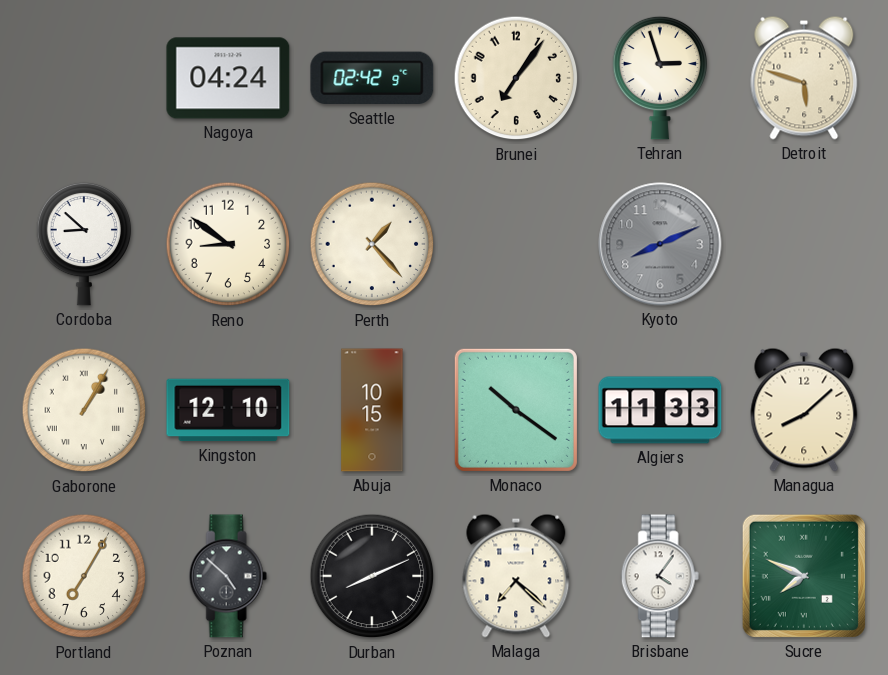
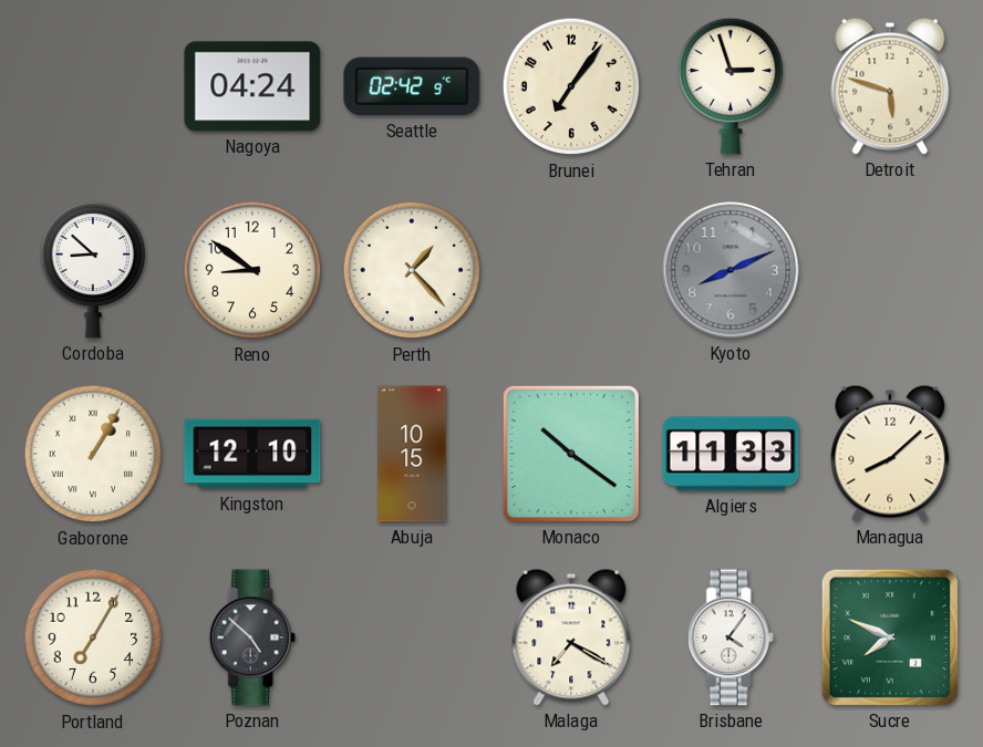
Durban: 8:11 -> none (372, 576)
Malaga: 7:22 -> 7:20 (571, 637)
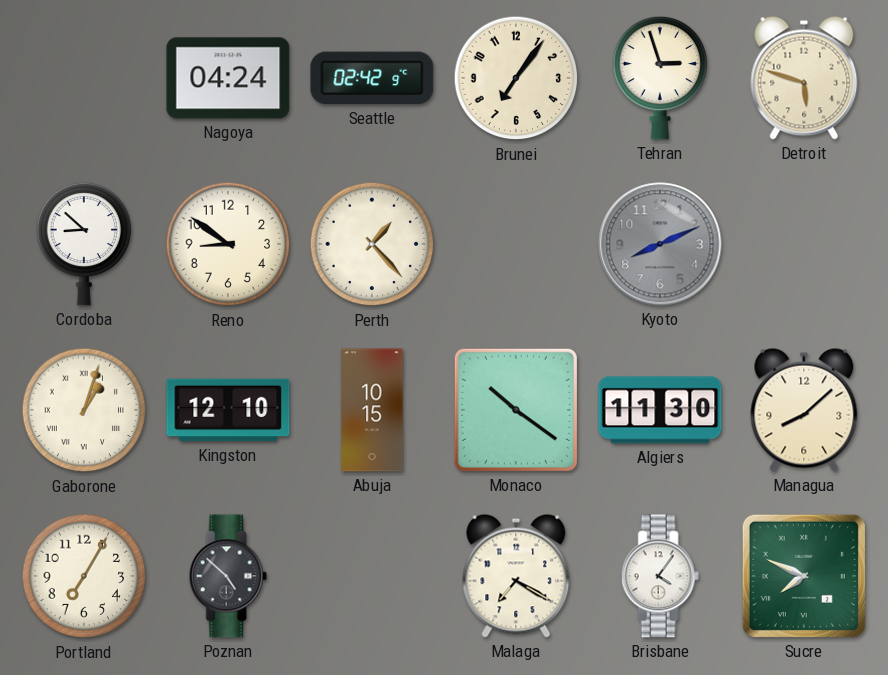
Gaborone: 1:05 -> 1:03 (84, 410)
Algiers: 11:33 -> 11:30 (660, 410)
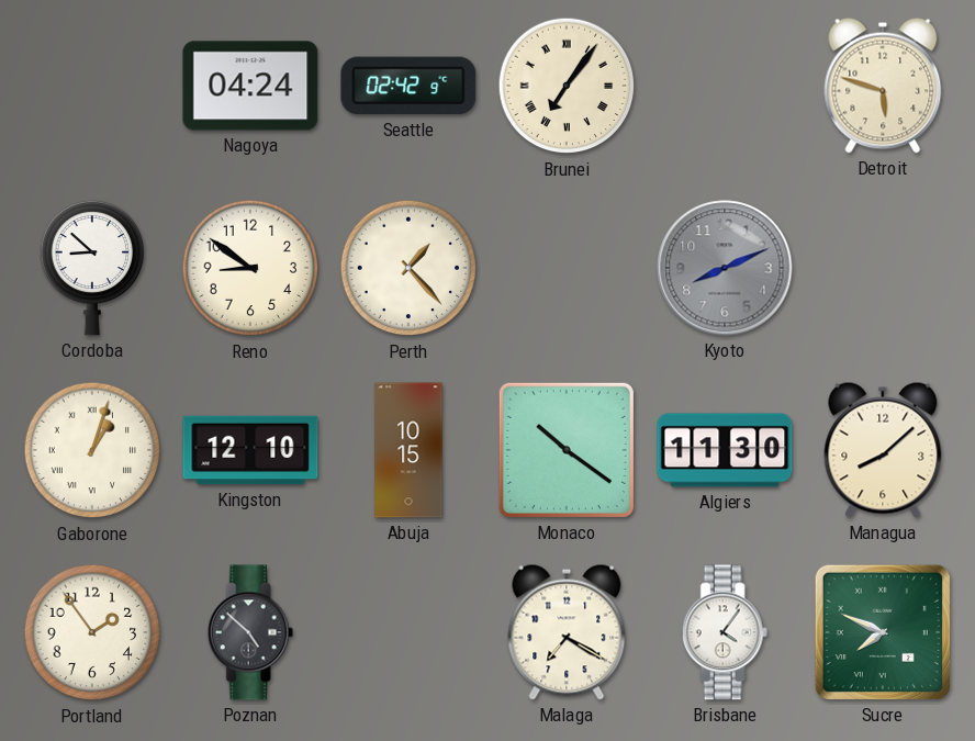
Brunei numerals: Arabic -> Roman (567, 86)
Tehran: 2:57 -> none (660, 78)
Portland: 7:05 -> 1:54 (92, 632)
